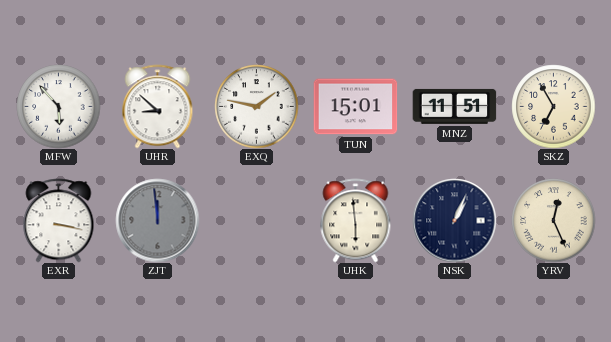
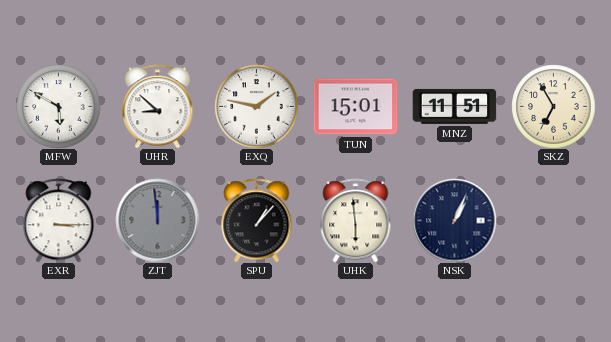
MFW: 5:53 -> 5:50 (58, 106)
EXR: 3:17 -> 3:15 (59, 220)
SPU: none -> 1:07 (257, 220)
YRV: 12:26 -> none (553, 220)
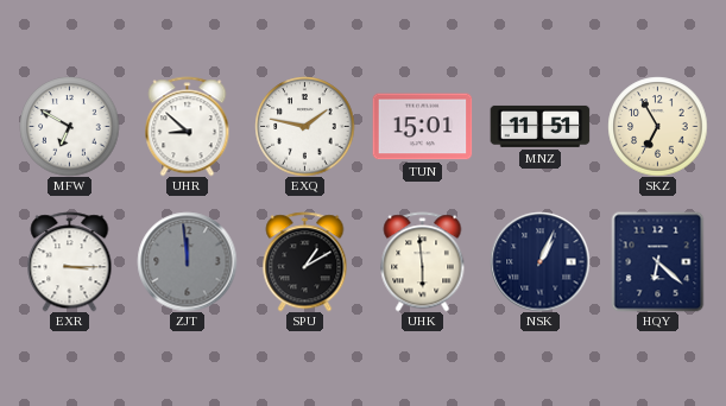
MFW: 5:50 -> 6:50 (69, 126)
SPU: 1:07 -> 1:10 (305, 261)
HQY: none -> 6:22 (658, 261)
